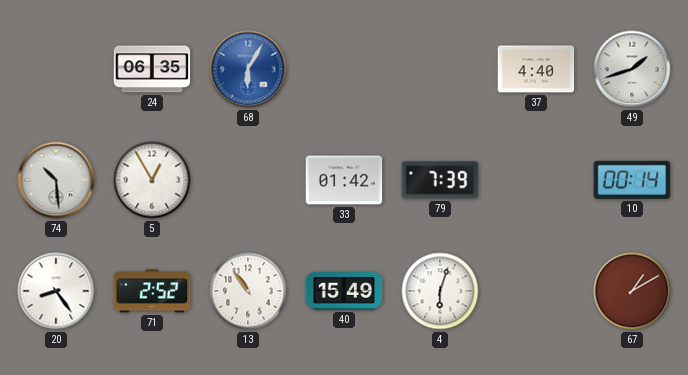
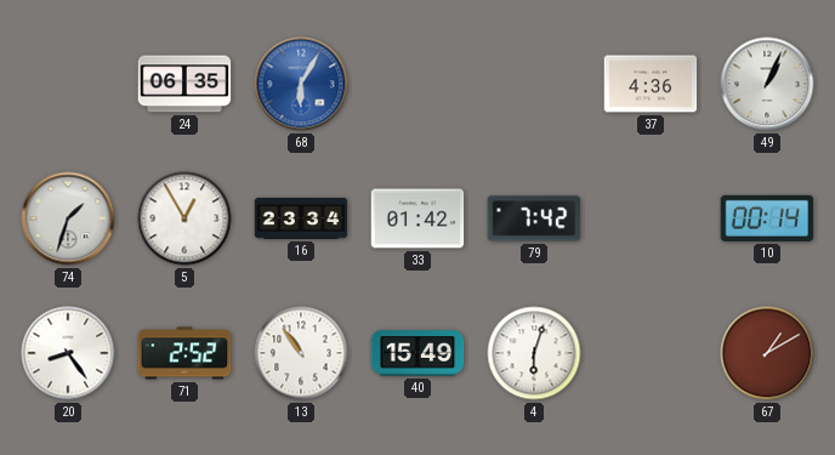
37: 4:40 -> 4:36 (651, 84)
49: 1:42 -> 1:04 (767, 84)
74: 10:29 -> 1:33 (68, 218)
16: none -> 23:34 (301, 218)
79: 7:39 -> 7:42 (534, 218)
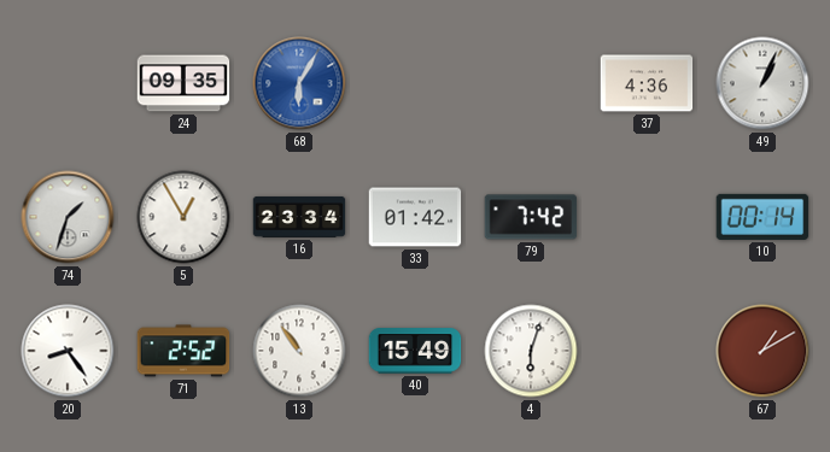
24: 06:35 -> 09:35 (183, 83)
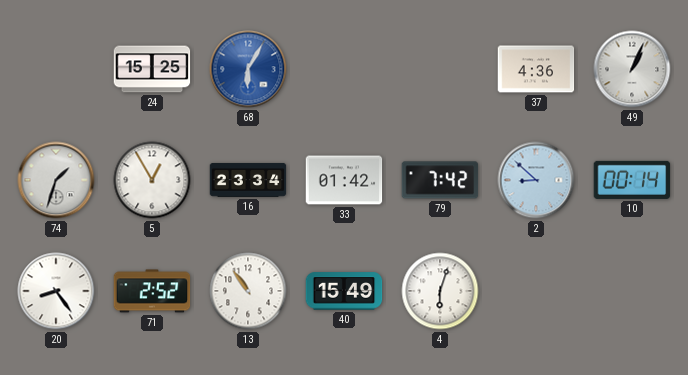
24: 09:35 -> 15:25 (152, 69)
2: none -> 8:52 (536, 180)
67: 1:10 -> none (762, 351)
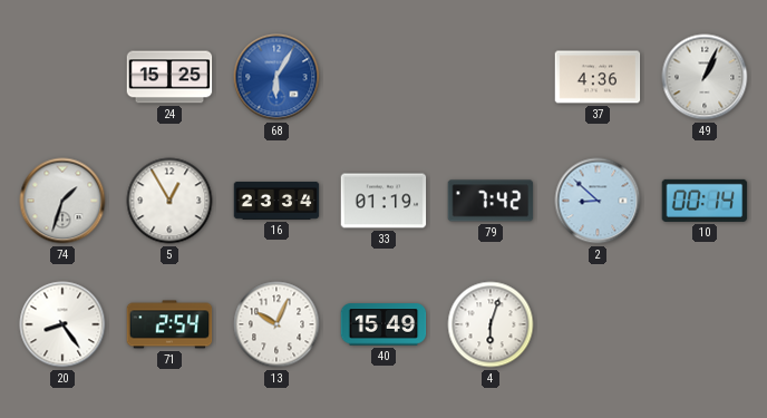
33: 01:42 -> 01:19 (384, 201)
71: 2:52 -> 2:54 (169, 324)
13: 10:54 -> 10:04 (276, 324)
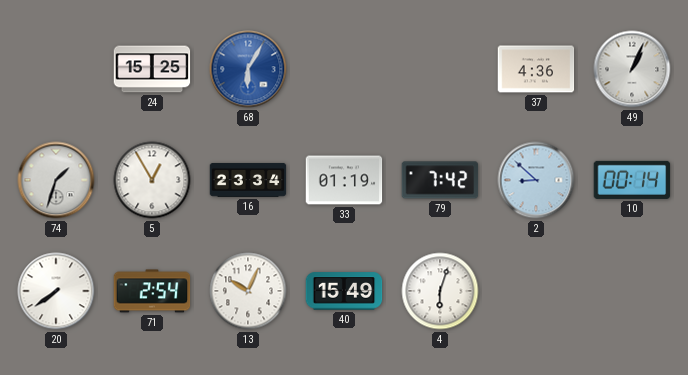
20: 8:24 -> 7:39 (56, 291)
